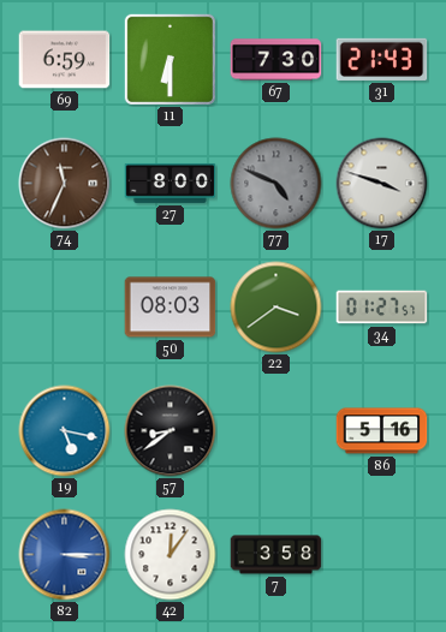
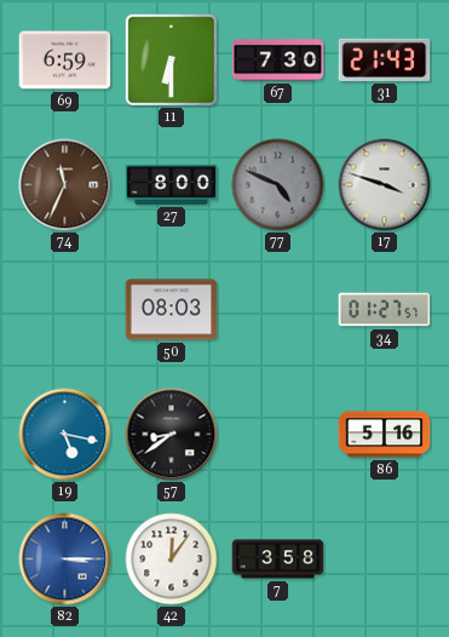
22: 3:39 -> none (276, 308)
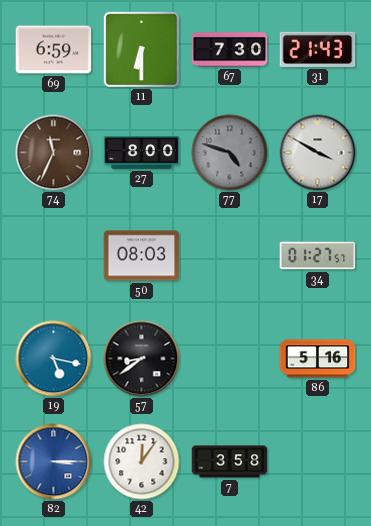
77: 4:49 -> 4:48 (230, 153)
17: 3:48 -> 3:50 (318, 153)
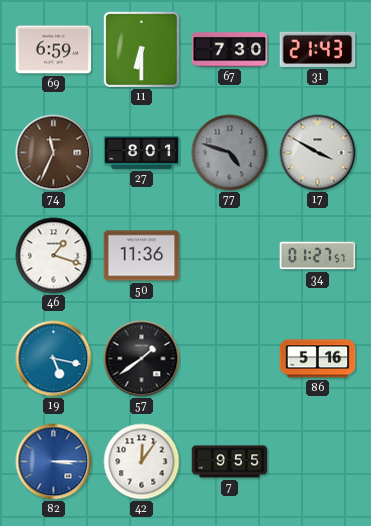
27: 8:00 -> 8:01 (142, 152)
46: none -> 1:18 (54, 256)
50: 08:03 -> 11:36 (142, 256)
57: 8:39 -> 1:39 (142, 359)
7: 3:58 -> 9:55 (230, 462)
